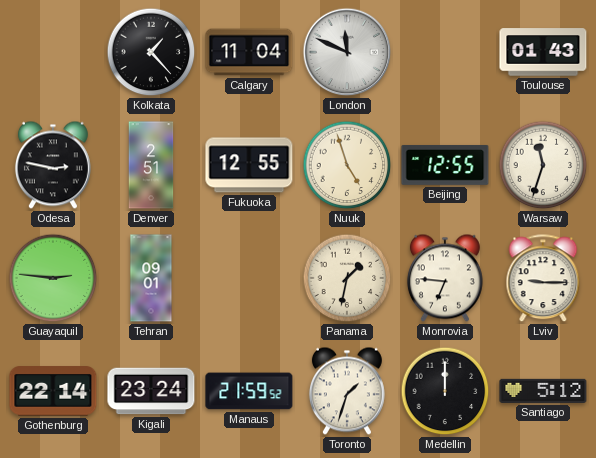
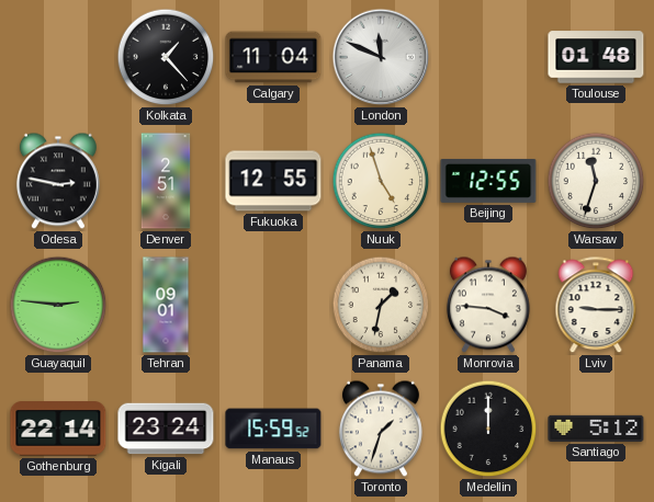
Toulouse: 01:43 -> 01:48 (596, 57)
Monrovia: 6:46 -> 3:46 (488, 305)
Manaus: 21:59 -> 15:59 (273, 429)
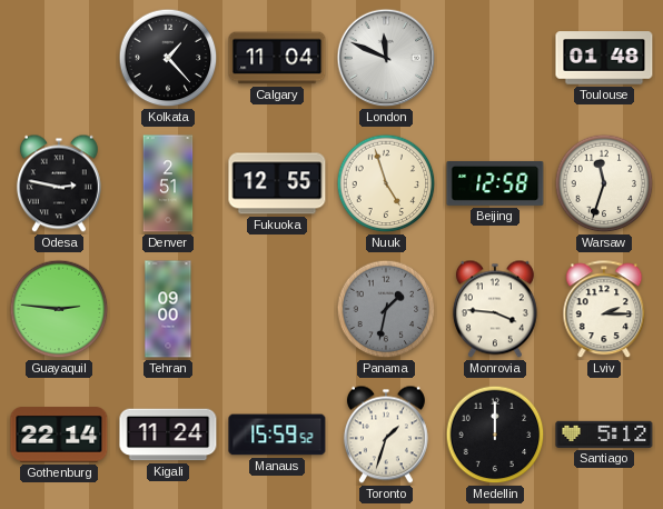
Beijing: 12:55 -> 12:58 (495, 183)
Tehran: 09:01 -> 09:00 (168, 309)
Panama dial: cream -> grey (386, 309)
Lviv: 9:15 -> 2:15 (604, 310)
Kigali: 23:24 -> 11:24 (168, 435)
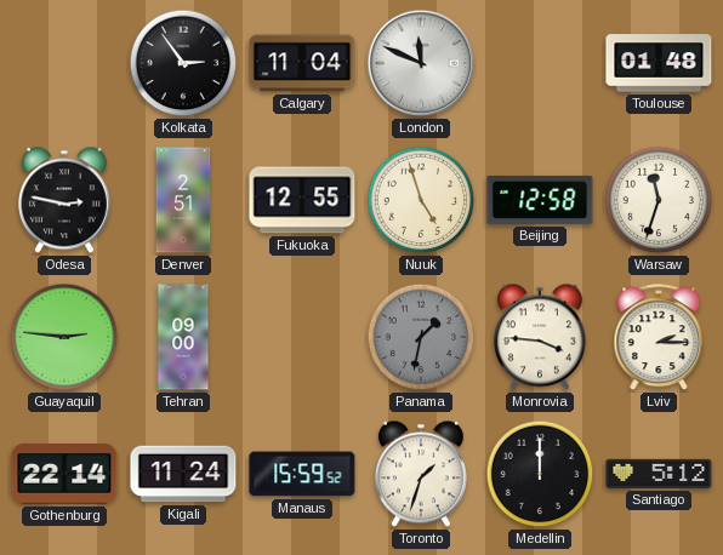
Kolkata: 1:23 -> 2:54 (183, 63)
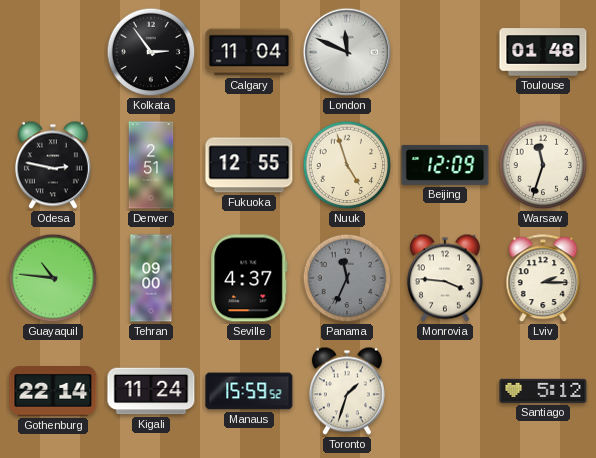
Beijing: 12:58 -> 12:09 (445, 165)
Guayaquil: 2:46 -> 10:46 (53, 278)
Seville: none -> 4:37 (249, 278)
Panama: 1:32 -> 11:34 (347, 278)
Medellin: 12:00 -> none (540, 474)
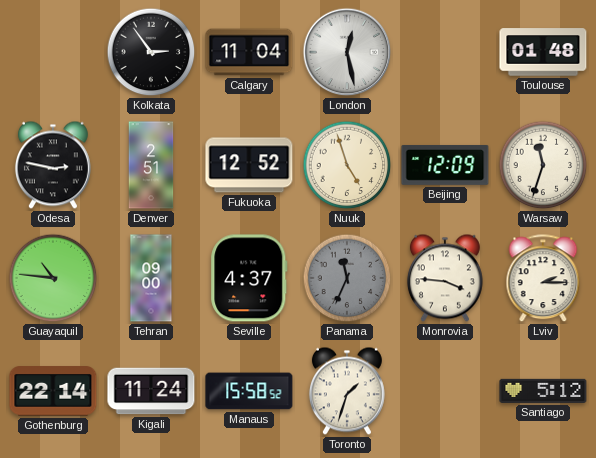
London: 11:49 -> 12:28 (347, 52)
Fukuoka: 12:55 -> 12:52 (249, 165)
Manaus: 15:59 -> 15:58 (249, 391)
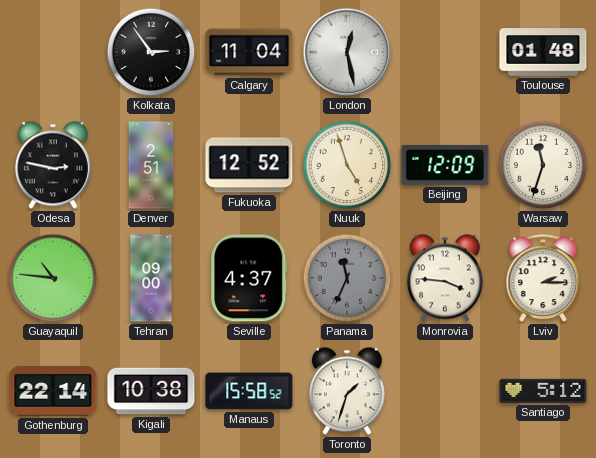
Kigali: 11:24 -> 10:38 (151, 391)
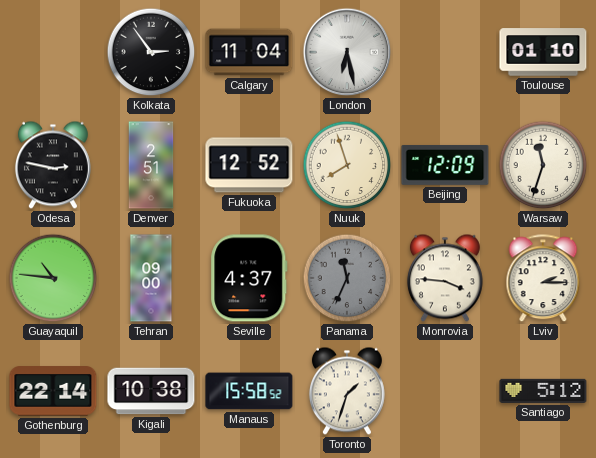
London: 12:28 -> 6:28 (347, 52)
Toulouse: 01:48 -> 01:10 (543, 52)
Nuuk: 4:57 -> 7:57 (347, 165)
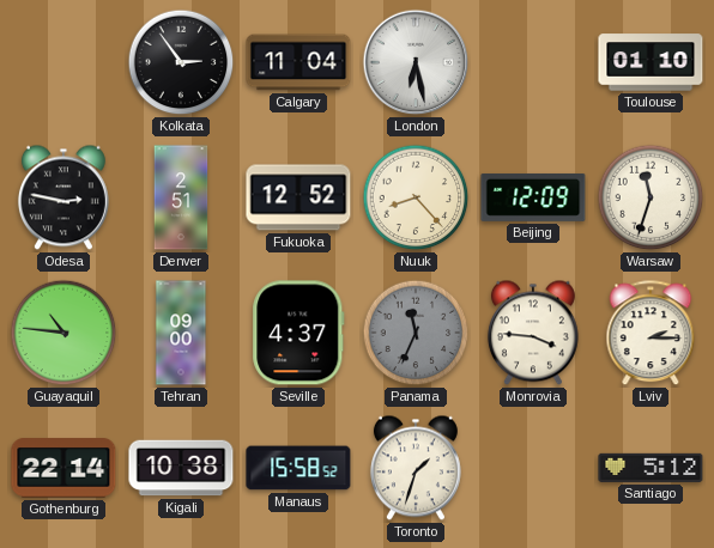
Nuuk: 7:57 -> 8:23 (416, 197)
